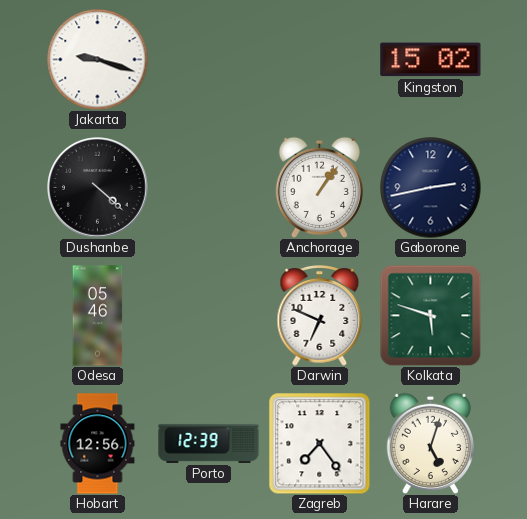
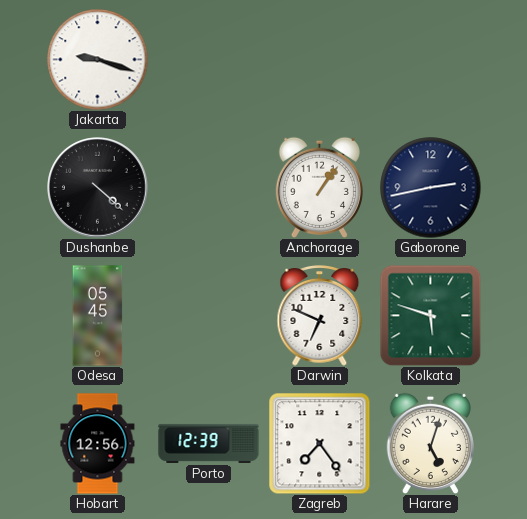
Kingston: 15:02 -> none (431, 60)
Odesa: 05:46 -> 05:45 (98, 316)
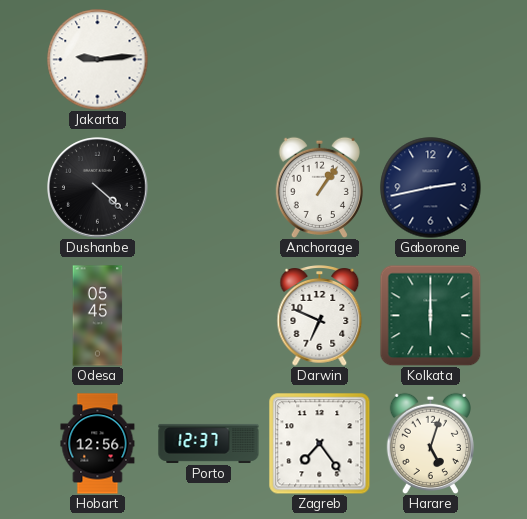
Jakarta: 9:18 -> 9:14 (98, 60)
Kolkata: 5:48 -> 6:00 (430, 315)
Porto: 12:39 -> 12:37 (209, 443)
